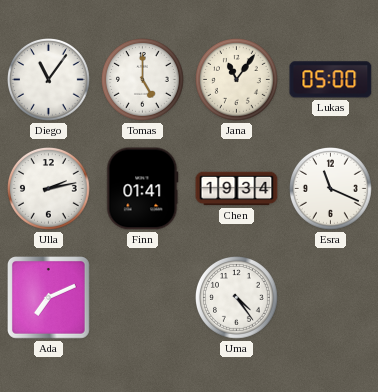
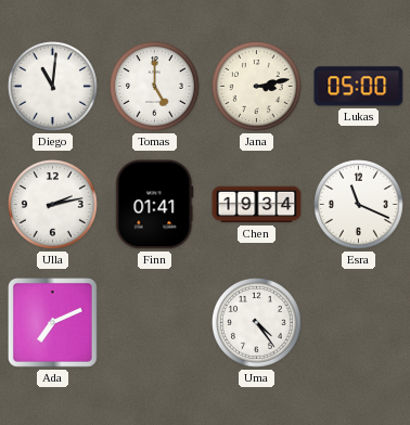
Diego: 11:06 -> 11:01 (53, 87)
Jana: 11:06 -> 3:13 (257, 87)
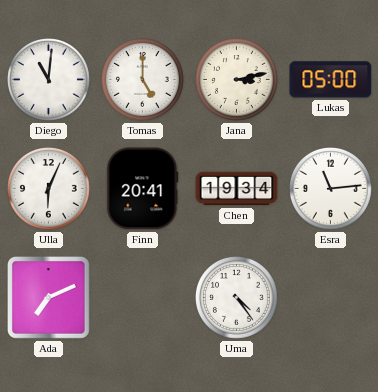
Ulla: 2:13 -> 6:04 (49, 189)
Finn: 01:41 -> 20:41 (143, 189)
Esra: 11:19 -> 11:14 (331, 189)
